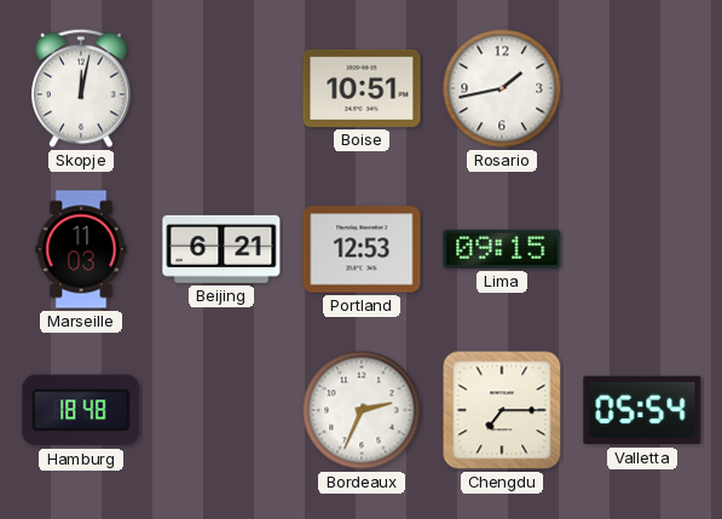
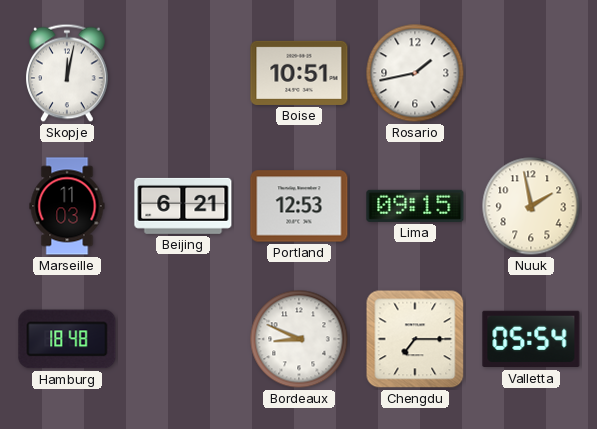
Nuuk: none -> 1:58 (531, 206)
Bordeaux: 2:34 -> 8:49 (299, 339)
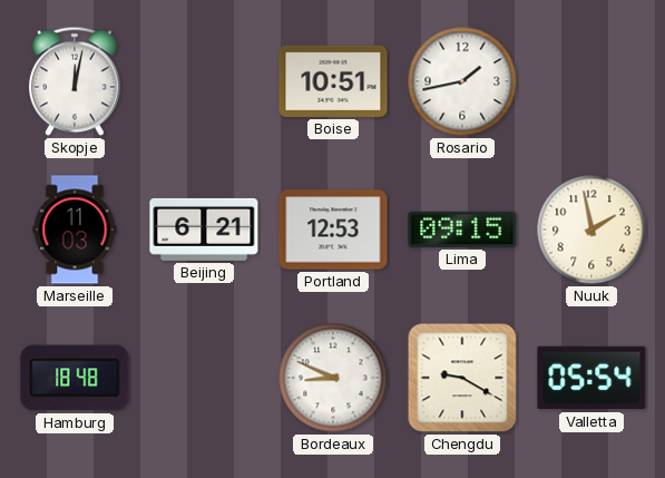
Chengdu: 7:15 -> 9:20 (462, 378)
